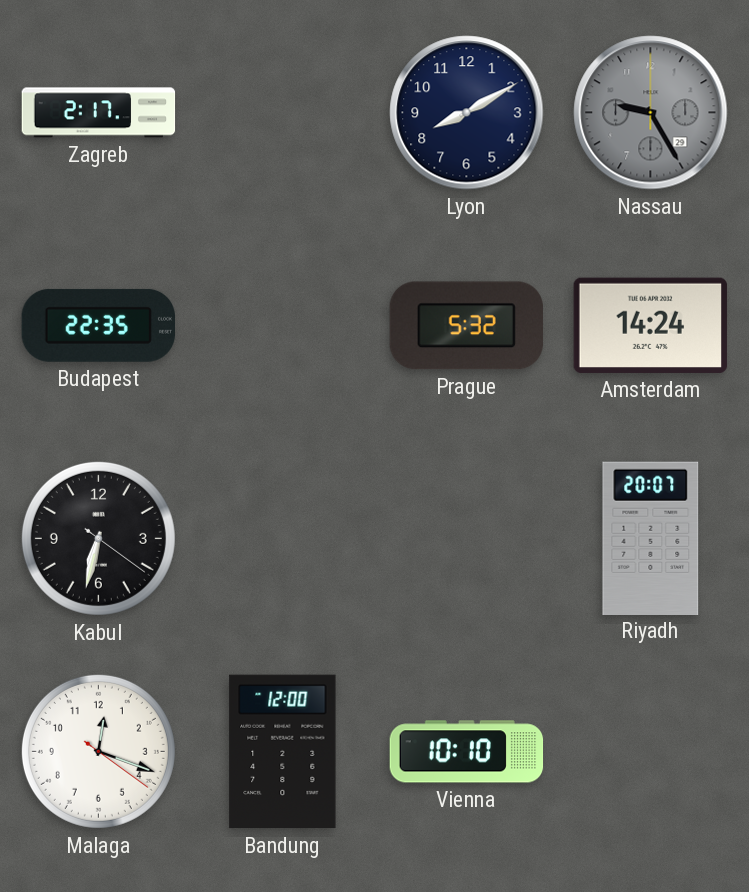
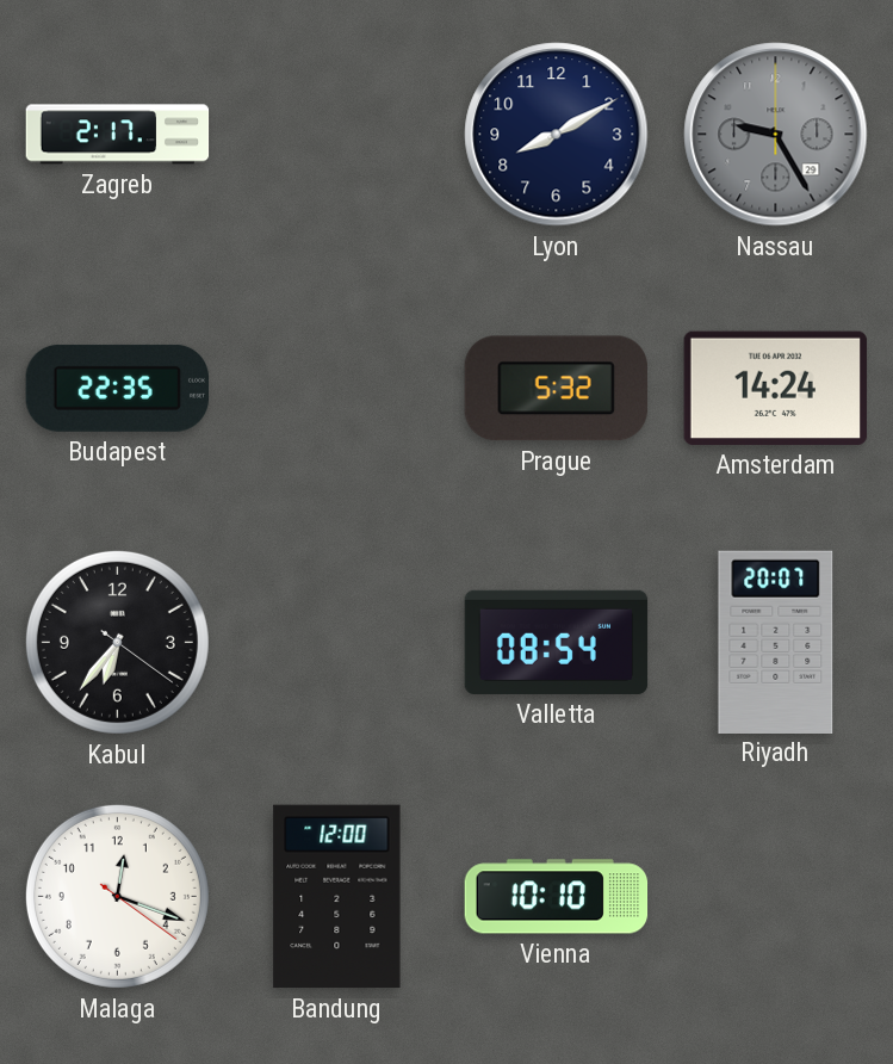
Kabul: 6:32 -> 6:36 (117, 642)
Valletta: none -> 08:54 (557, 642)
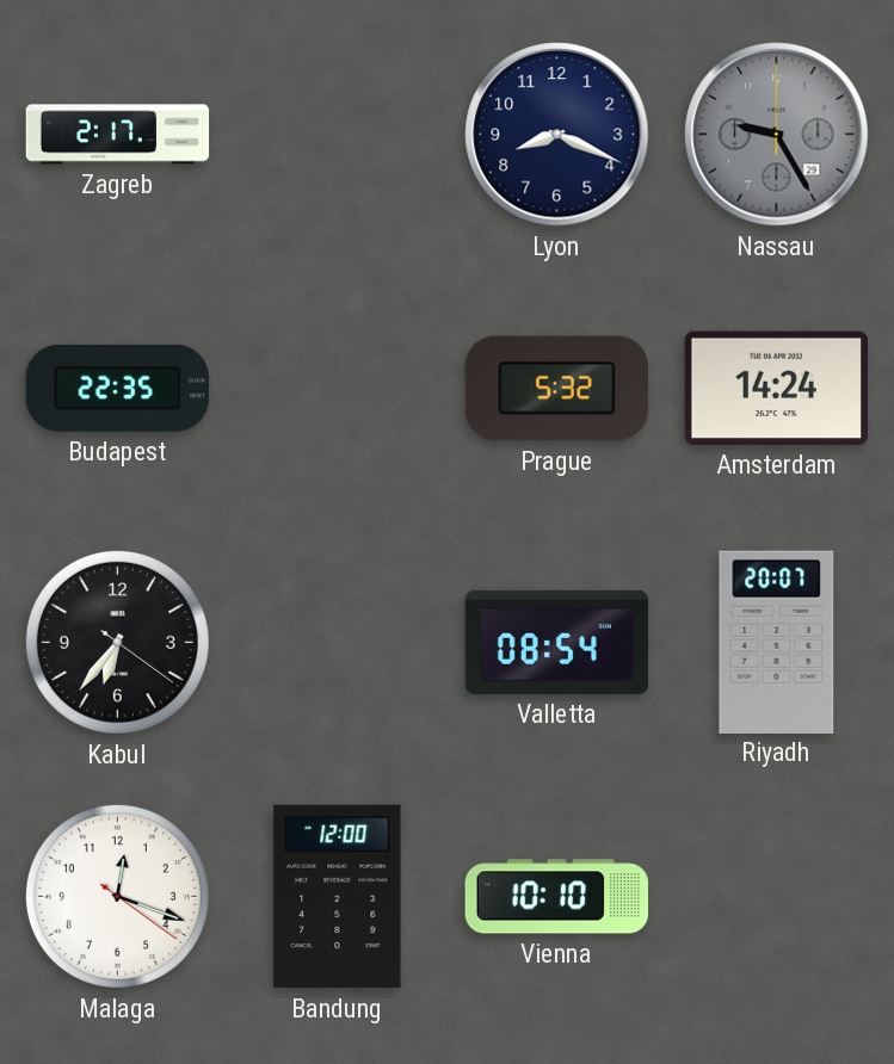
Lyon: 8:10 -> 8:19 (557, 135)
